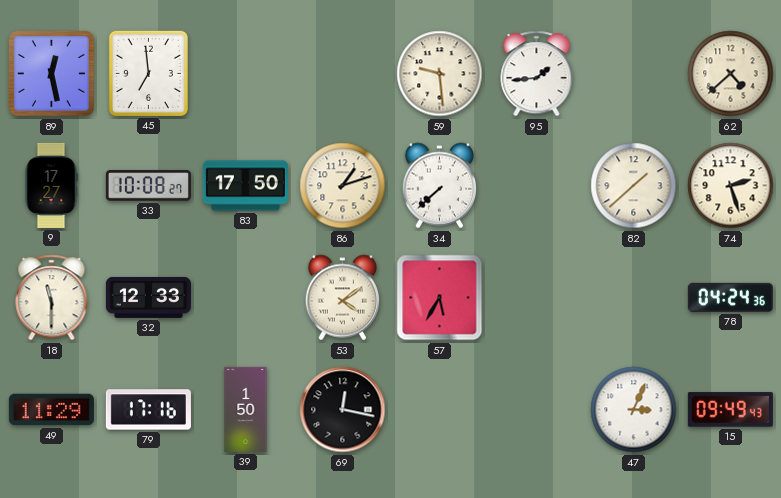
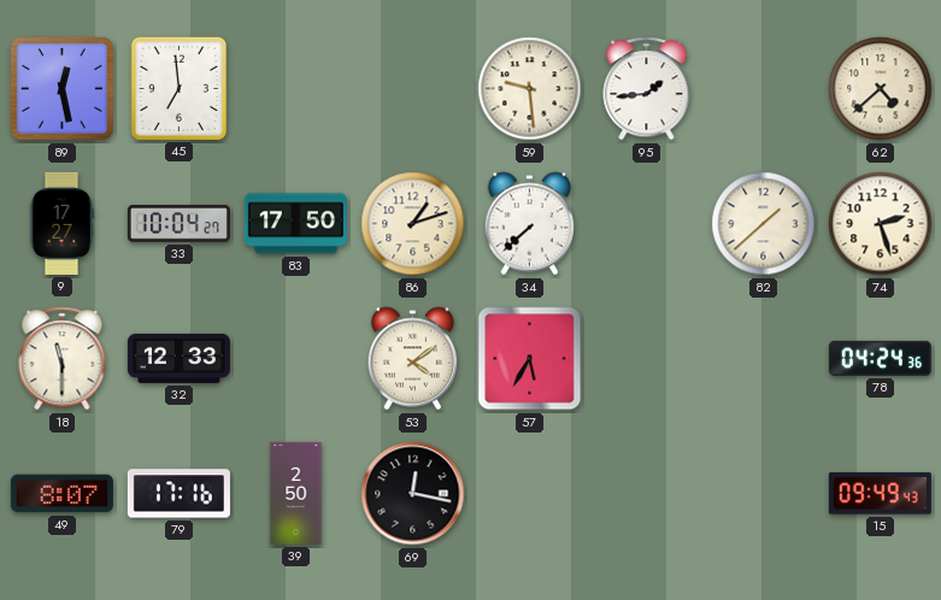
33: 10:08 -> 10:04 (178, 224)
49: 11:29 -> 8:07 (61, 494)
39: 1:50 -> 2:50 (296, 493)
47: 3:04 -> none (634, 410)
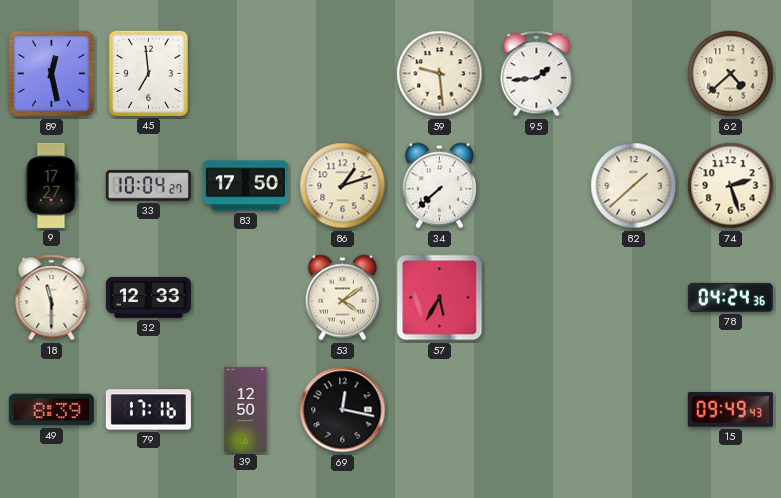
49: 8:07 -> 8:39 (51, 410)
39: 2:50 -> 12:50 (246, 409)
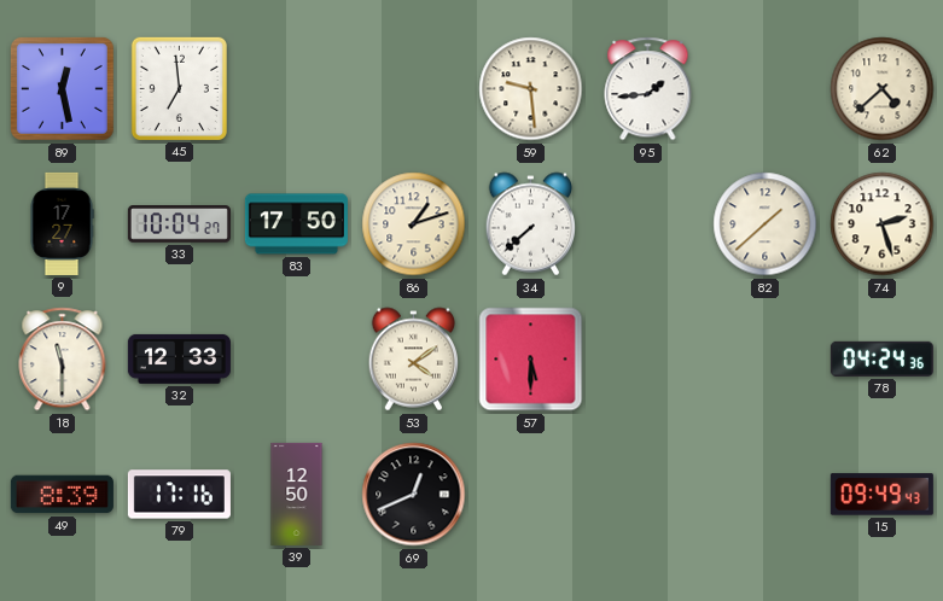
57: 5:35 -> 5:30 (531, 360)
69: 12:17 -> 12:41 (414, 495)
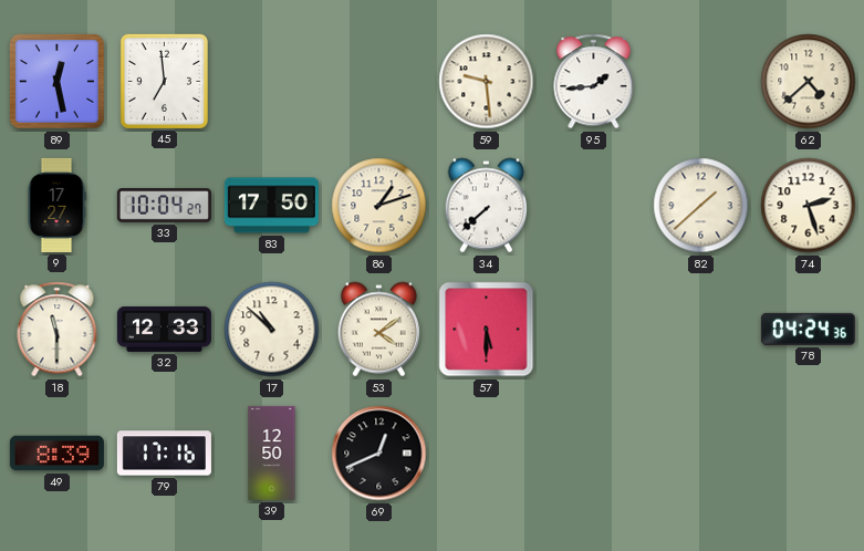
17: none -> 10:52 (272, 330)
15: 09:49 -> none (881, 495)
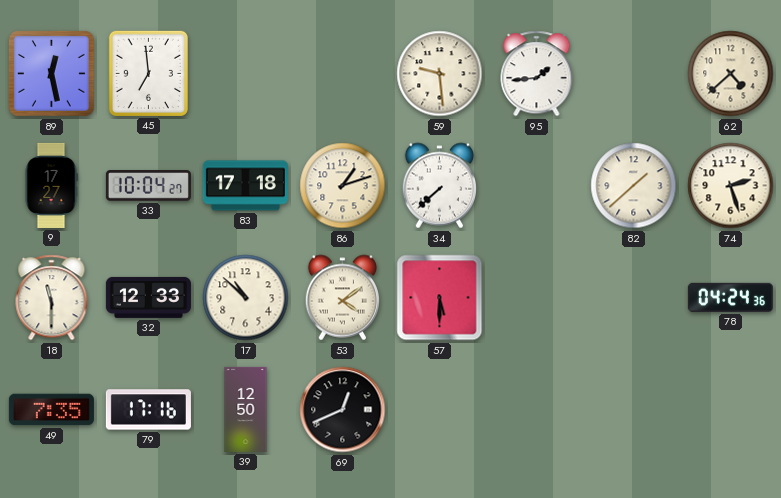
83: 17:50 -> 17:18 (245, 186)
49: 8:39 -> 7:35 (51, 410)
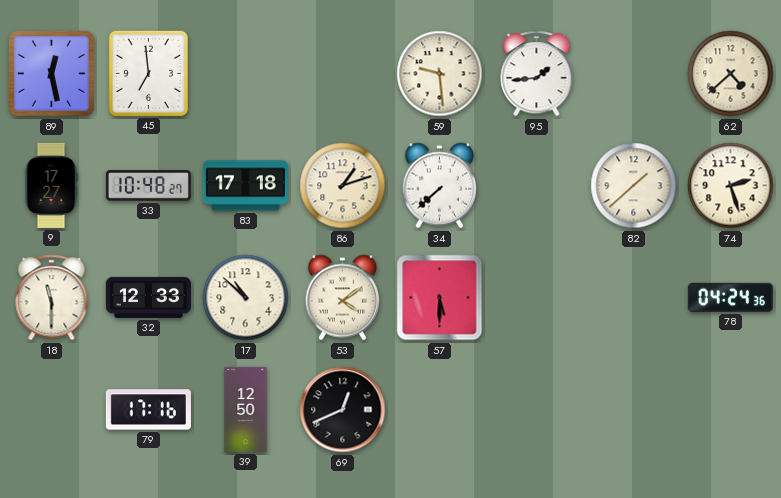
33: 10:04 -> 10:48 (148, 186)
49: 7:35 -> none (51, 410)
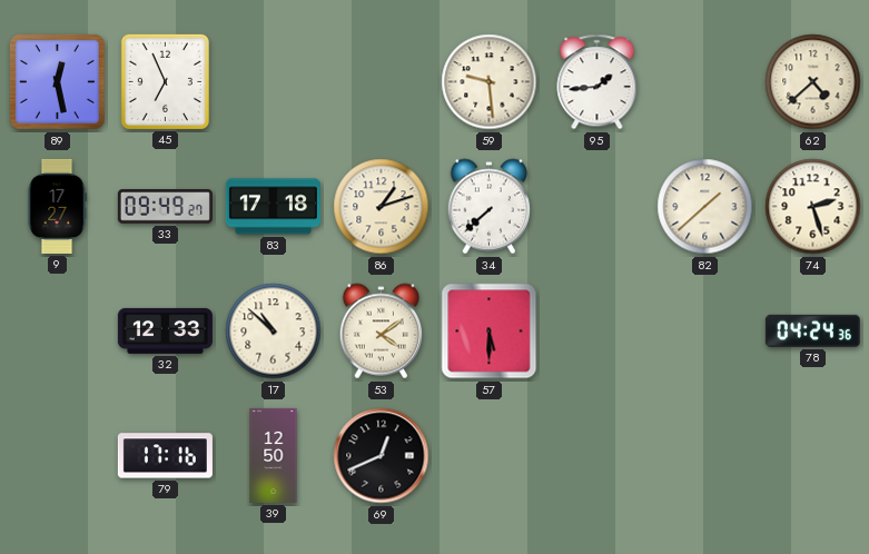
45: 6:59 -> 6:56 (165, 81)
33: 10:48 -> 09:49 (165, 207)
18: 11:30 -> none (52, 298)
